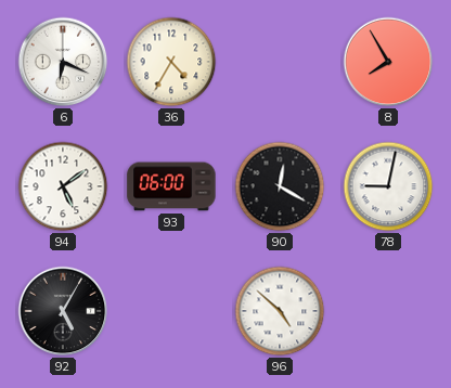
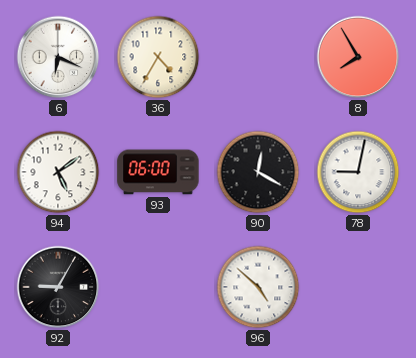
92: 5:05 -> 9:05 (58, 287)
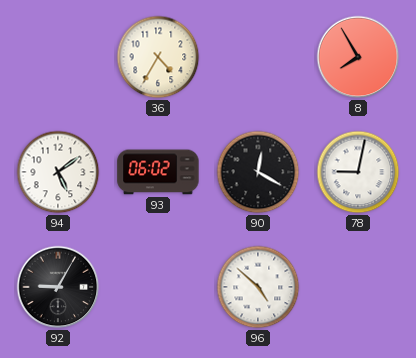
6: 6:19 -> none (58, 57)
93: 06:00 -> 06:02 (158, 172)
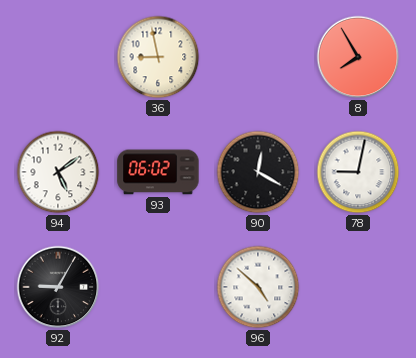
36: 4:35 -> 8:58 (158, 57)
